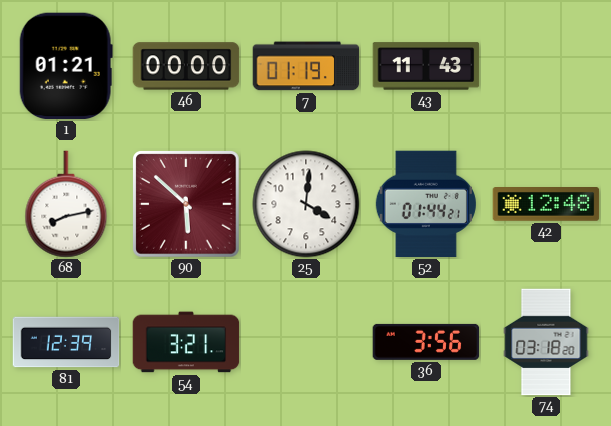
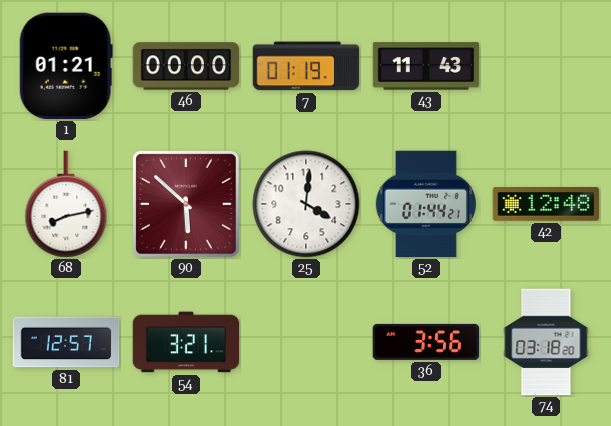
81: 12:39 -> 12:57 (66, 342)
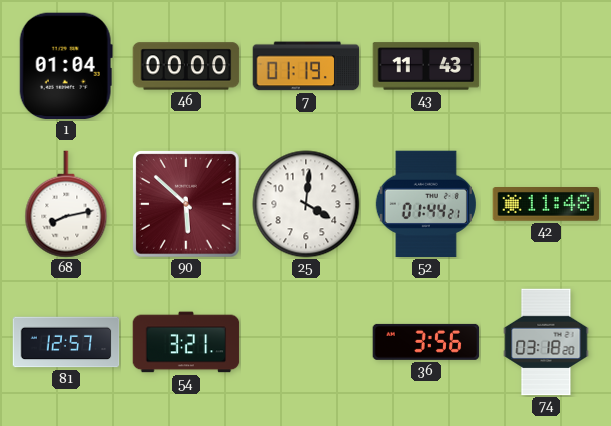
1: 01:21 -> 01:04 (66, 66)
42: 12:48 -> 11:48 (546, 204)
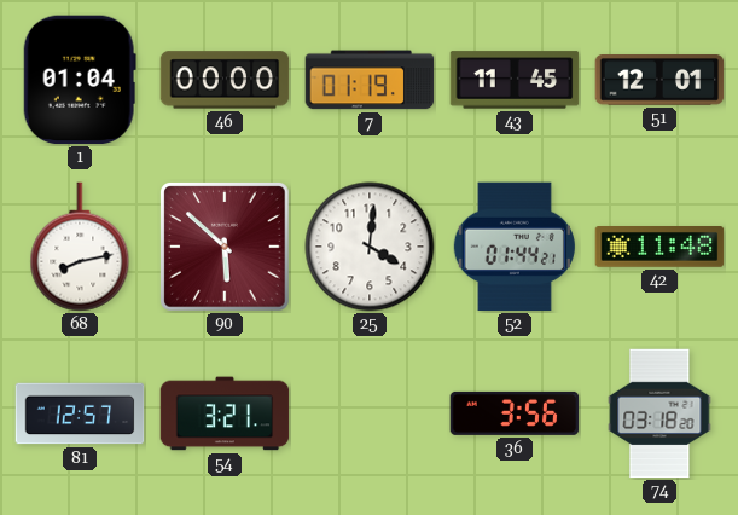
43: 11:43 -> 11:45 (515, 80)
51: none -> 12:01 (659, 81)
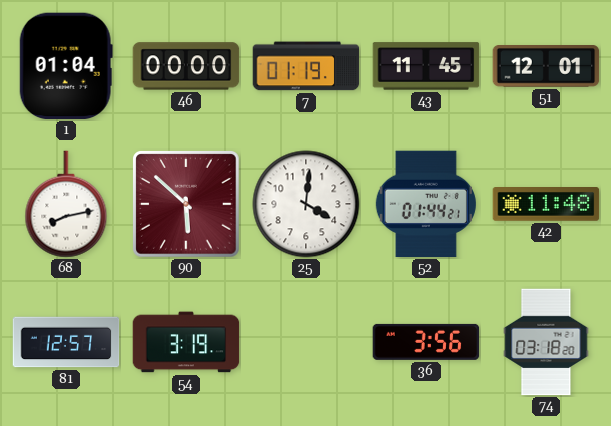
54: 3:21 -> 3:19 (186, 342)
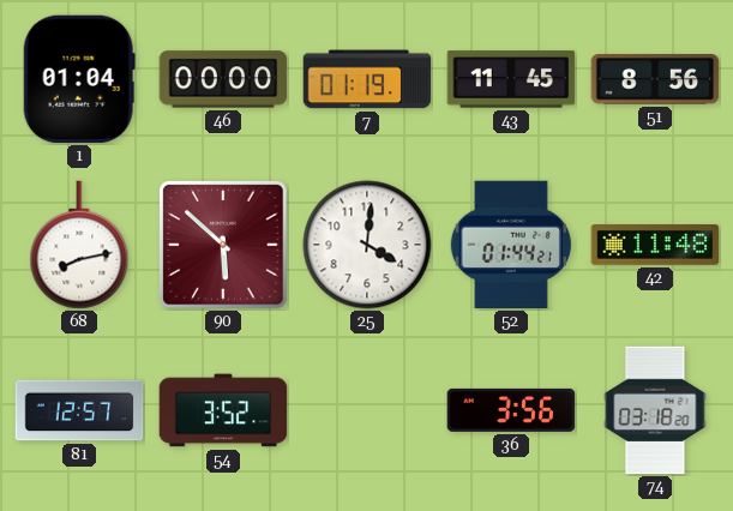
51: 12:01 -> 8:56 (655, 80)
54: 3:19 -> 3:52 (223, 410)
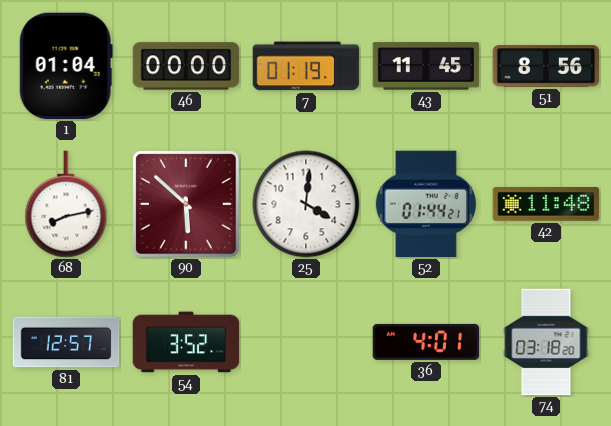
36: 3:56 -> 4:01 (426, 342)
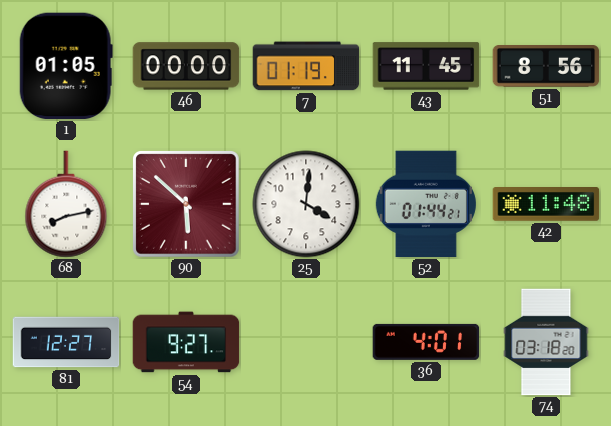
1: 01:04 -> 01:05 (66, 66)
81: 12:57 -> 12:27 (66, 342)
54: 3:52 -> 9:27 (186, 342)
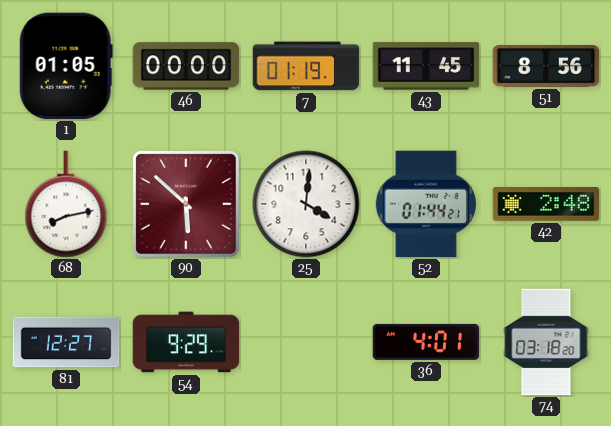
42: 11:48 -> 2:48 (546, 204)
54: 9:27 -> 9:29 (186, 342)
